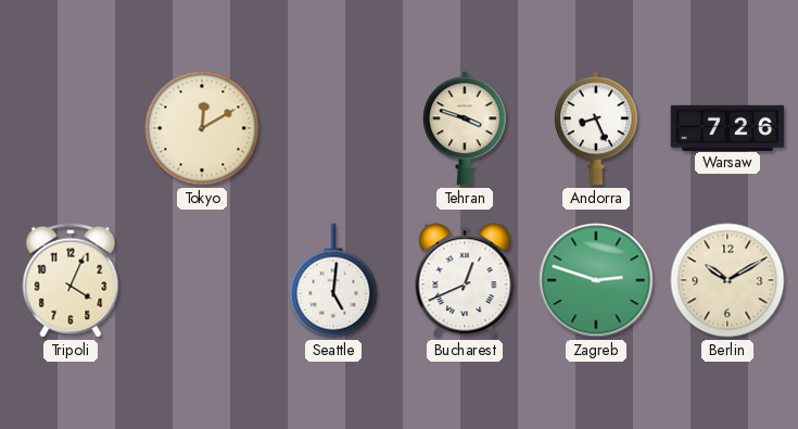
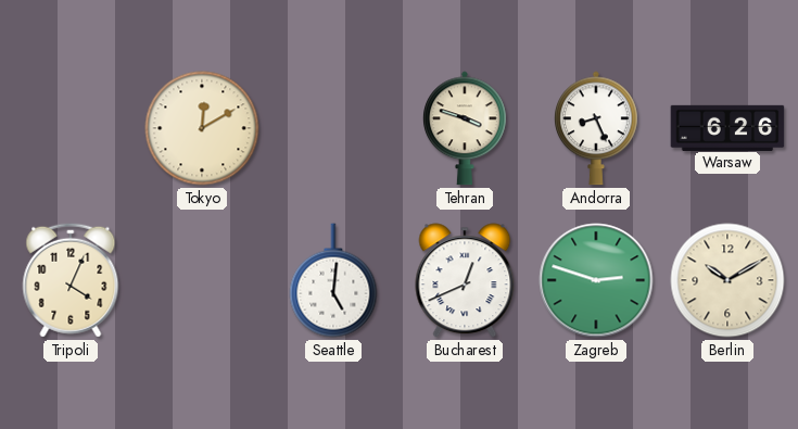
Warsaw: 7:26 -> 6:26 (727, 127)
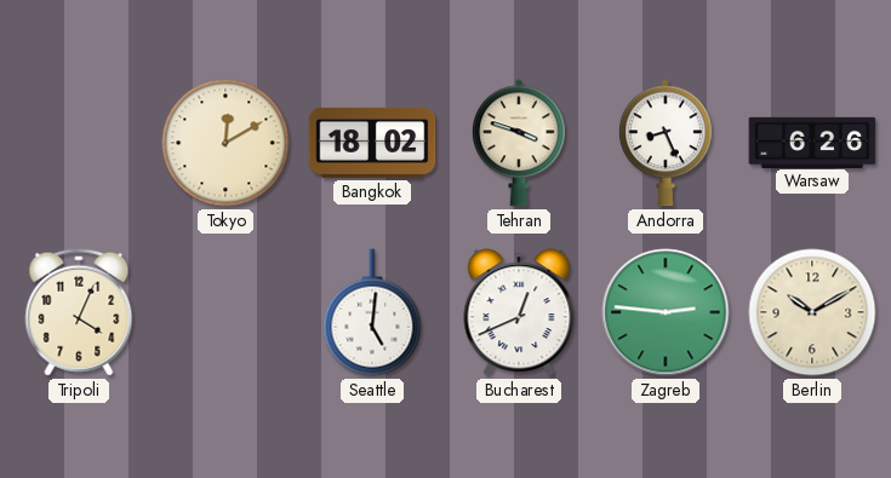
Bangkok: none -> 18:02 (372, 143)
Zagreb: 2:48 -> 2:46 (666, 312)
